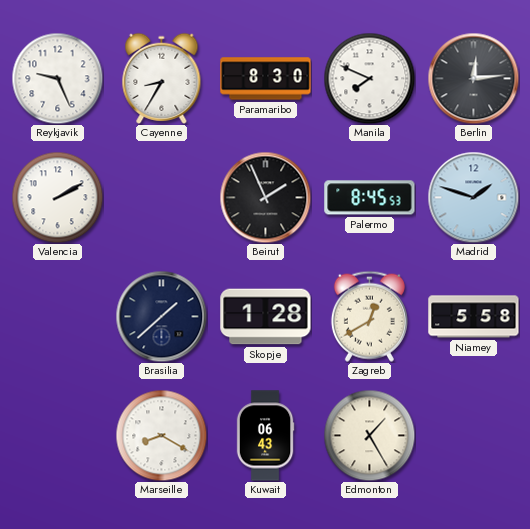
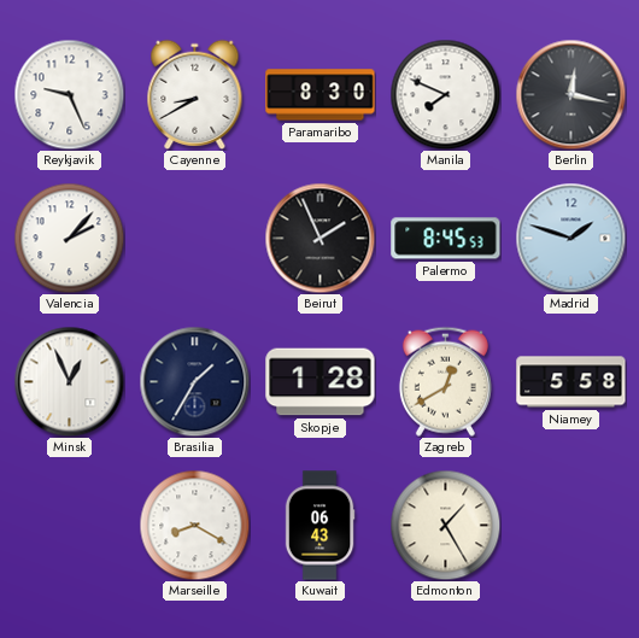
Cayenne: 8:35 -> 8:40 (195, 94)
Berlin: 12:14 -> 12:17 (570, 94)
Valencia: 2:10 -> 2:07 (69, 238)
Minsk: none -> 12:56 (69, 381)
Brasilia: 1:38 -> 1:35 (194, 381)
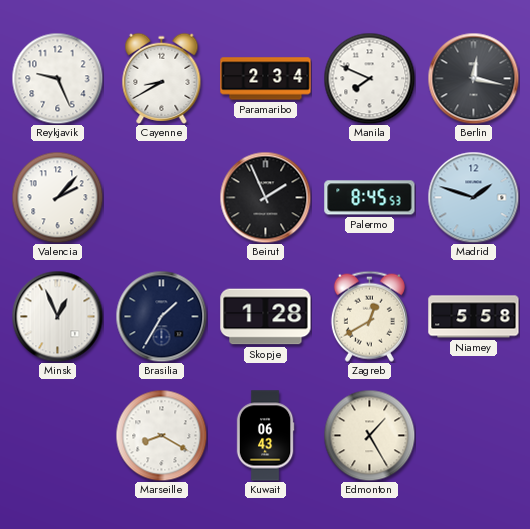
Paramaribo: 8:30 -> 2:34 (266, 79)
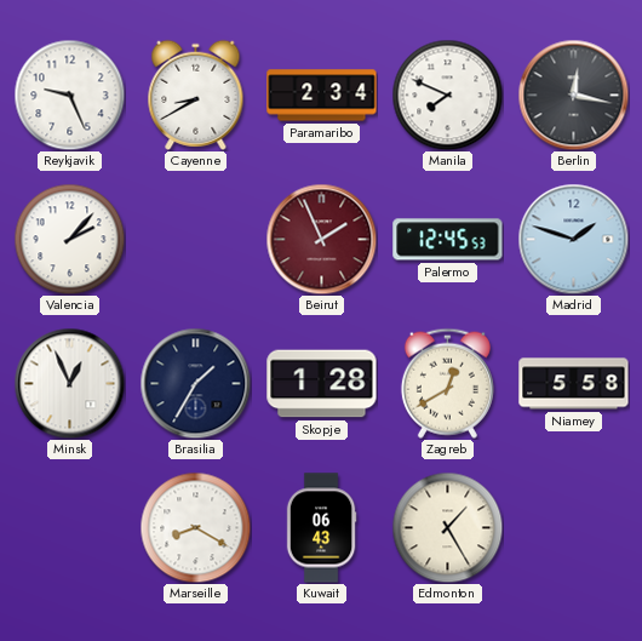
Beirut dial: black -> burgundy (321, 239)
Palermo: 8:45 -> 12:45 (448, 240)
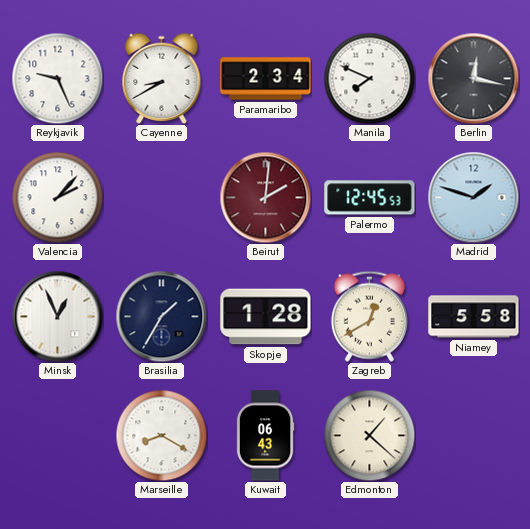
Beirut: 1:56 -> 2:01 (265, 197)
Edmonton: 1:25 -> 1:22 (369, 435)
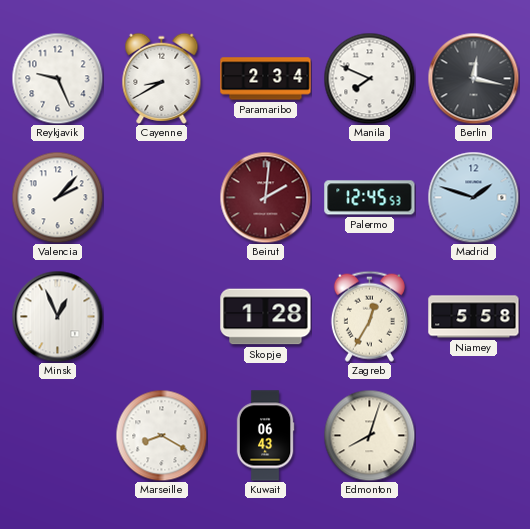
Brasilia: 1:35 -> none (161, 316)
Zagreb: 12:40 -> 12:35 (369, 316)
Edmonton: 1:22 -> 8:03 (369, 435)
